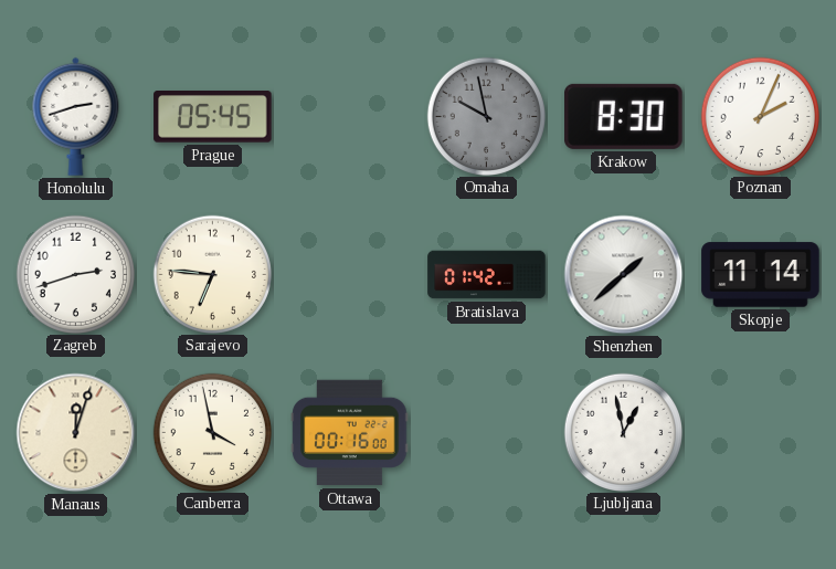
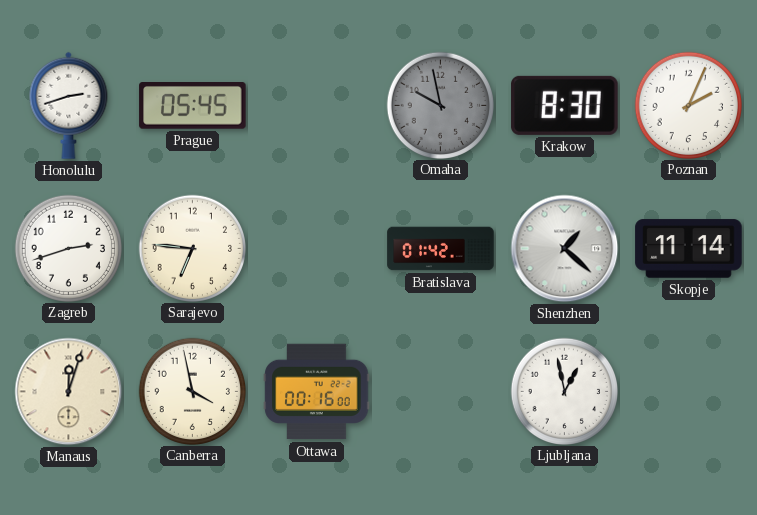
Shenzhen: 1:38 -> 1:22 (565, 249)
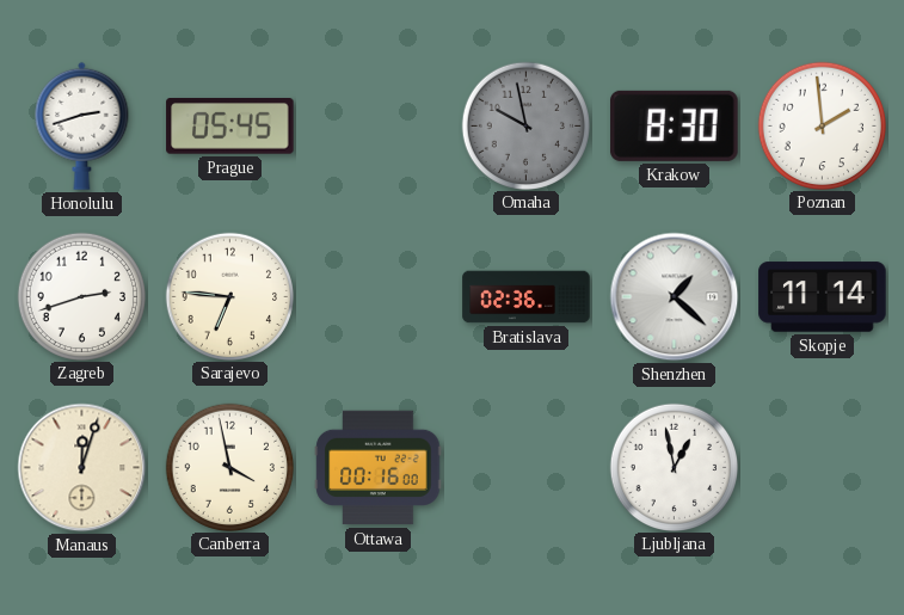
Poznan: 2:04 -> 1:59 (822, 125)
Bratislava: 01:42 -> 02:36 (527, 297)
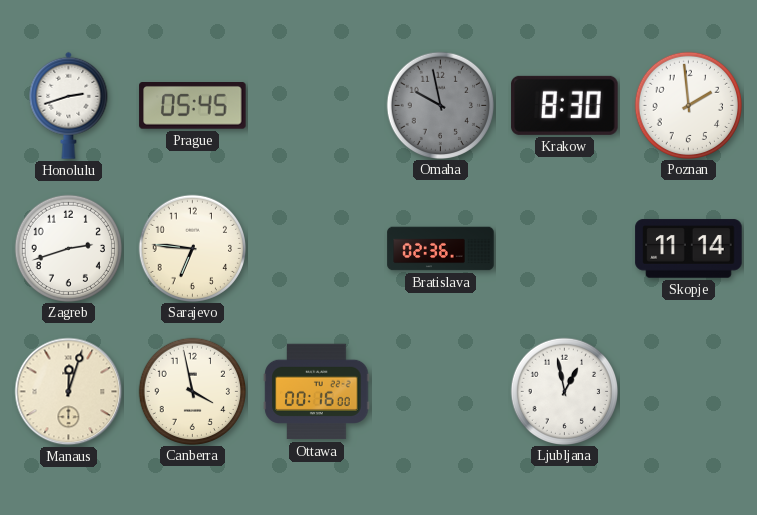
Shenzhen: 1:22 -> none (675, 297)
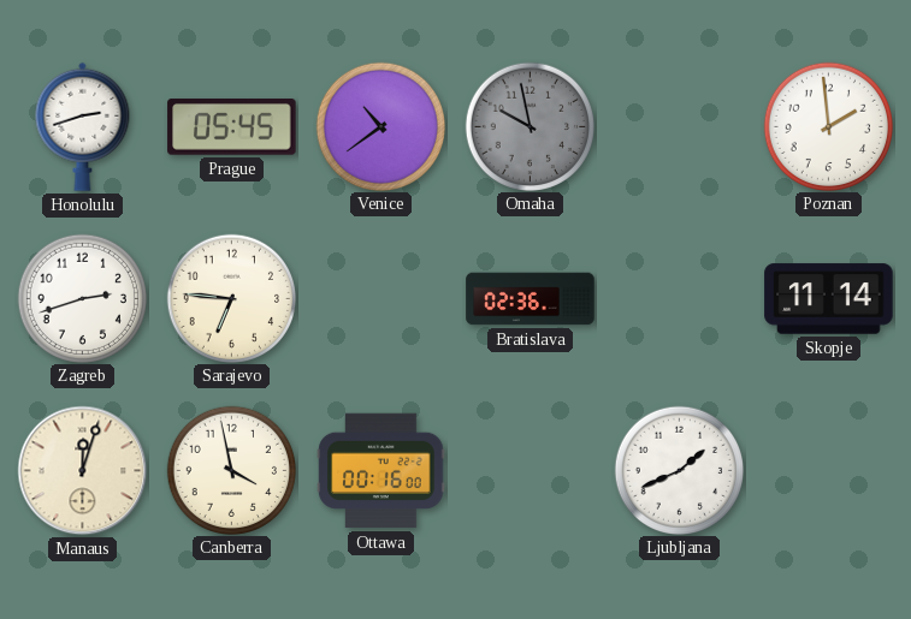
Venice: none -> 10:39 (380, 126)
Krakow: 8:30 -> none (565, 105)
Ljubljana: 12:58 -> 1:41 (679, 470)
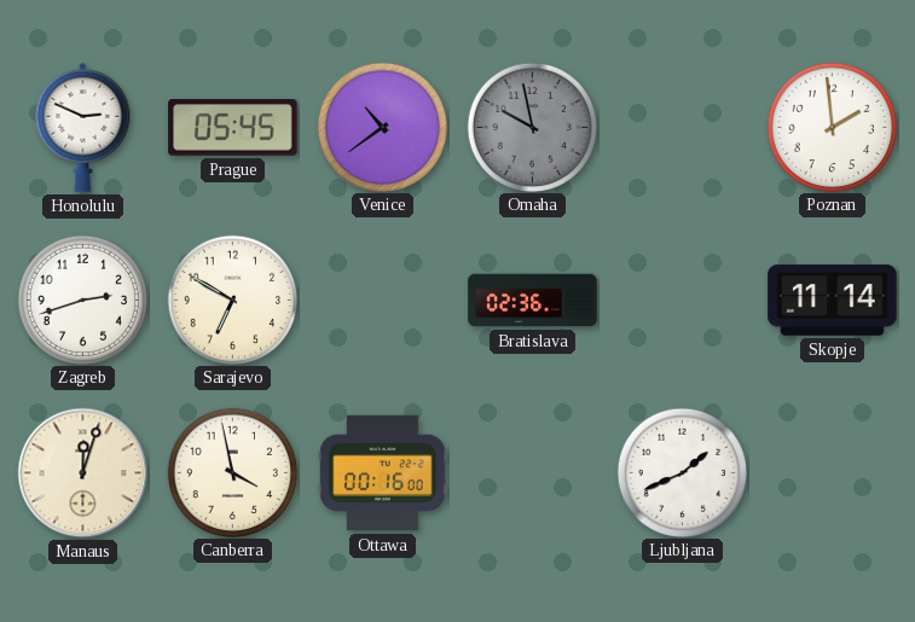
Honolulu: 2:42 -> 2:49 (83, 127)
Sarajevo: 6:46 -> 6:50 (232, 300)
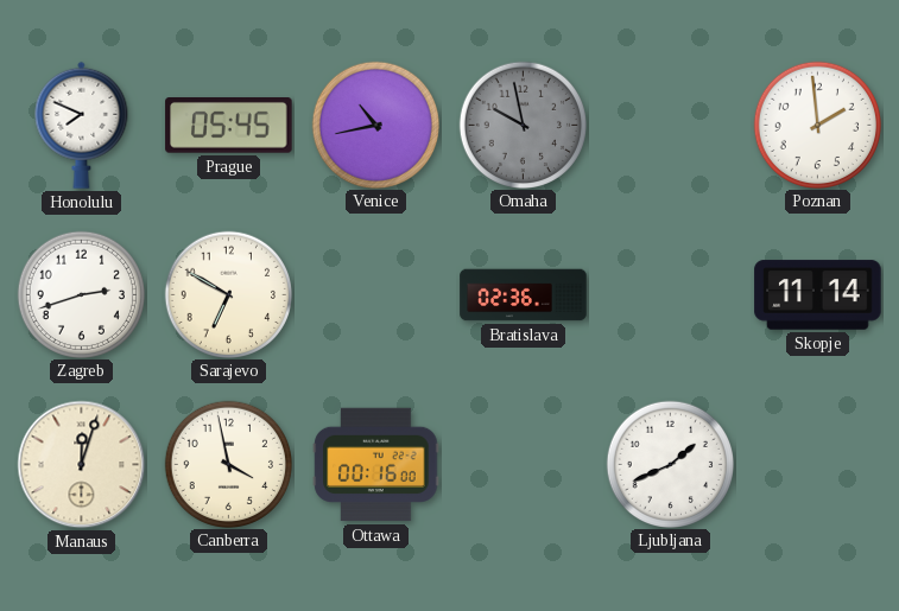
Honolulu: 2:49 -> 7:49 (82, 125)
Venice: 10:39 -> 10:43 (375, 125)
